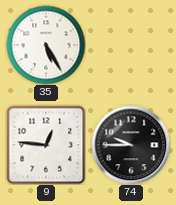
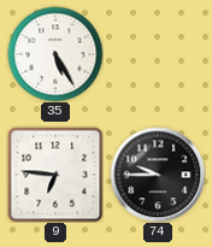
9: 12:46 -> 6:46 (55, 175)
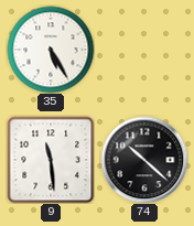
9: 6:46 -> 11:29 (51, 160)
74: 9:45 -> 10:22 (144, 160)
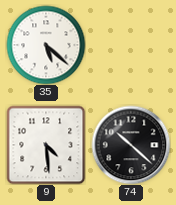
35: 5:25 -> 5:22 (46, 45)
9: 11:29 -> 4:29 (46, 145)
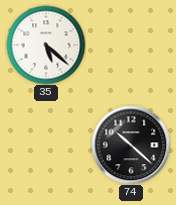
9: 4:29 -> none (46, 145)
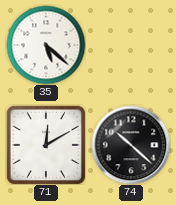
71: none -> 12:10 (46, 145)
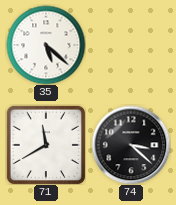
71: 12:10 -> 11:40 (46, 145)
74: 10:22 -> 3:22 (131, 145)
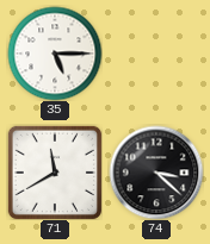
35: 5:22 -> 5:15 (55, 54)
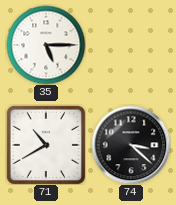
71: 11:40 -> 10:40 (46, 145)
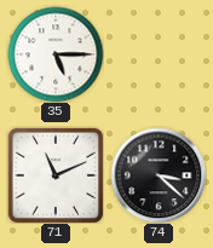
71: 10:40 -> 11:11 (56, 175)
